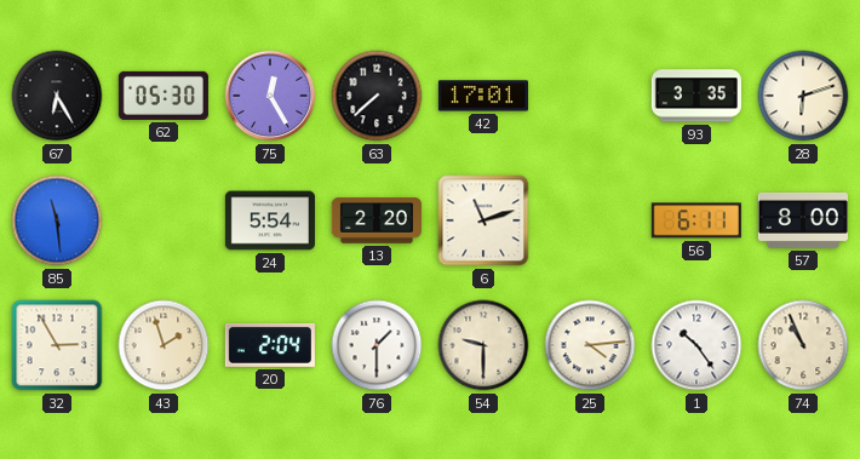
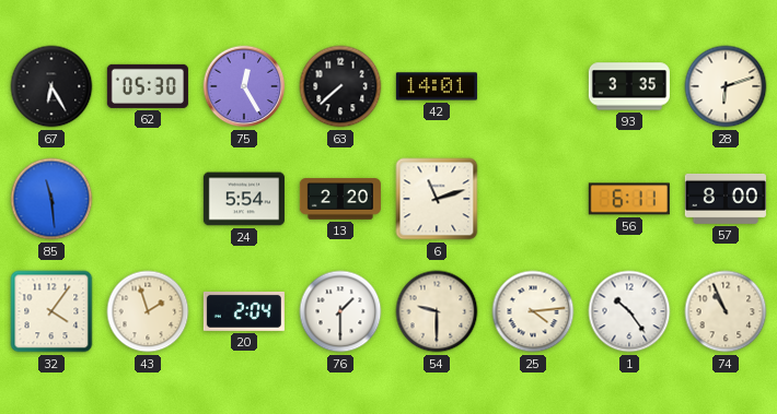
42: 17:01 -> 14:01 (437, 86)
32: 2:55 -> 4:06 (51, 311)
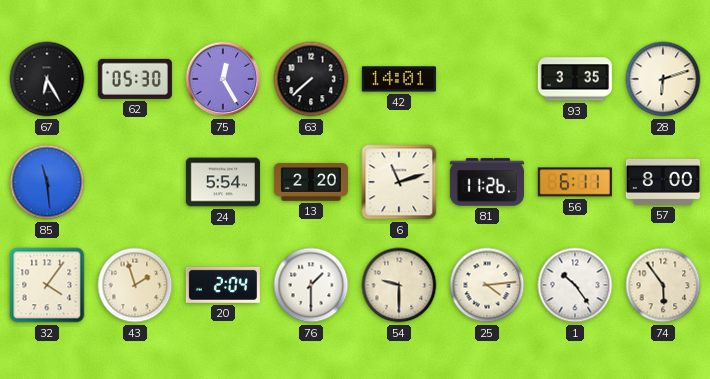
81: none -> 11:26 (487, 182)
74: 10:56 -> 5:54 (663, 285)
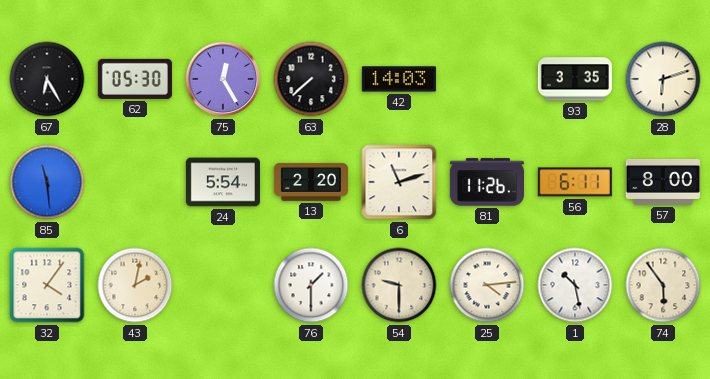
42: 14:01 -> 14:03 (399, 79)
43: 1:57 -> 2:02 (135, 285)
20: 2:04 -> none (223, 285)
1: 10:24 -> 10:28 (575, 285)
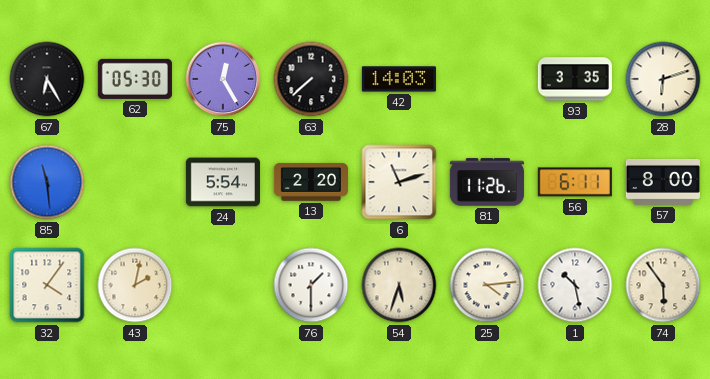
54: 9:30 -> 5:33 (399, 285)
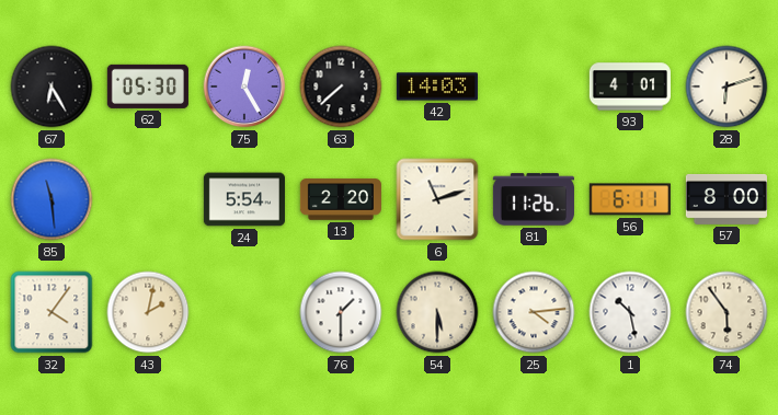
93: 3:35 -> 4:01 (630, 87)
54: 5:33 -> 5:30 (437, 312)
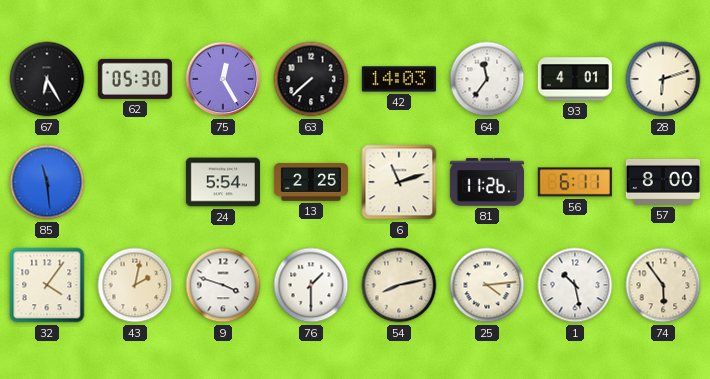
64: none -> 11:36 (487, 79)
13: 2:20 -> 2:25 (311, 182)
9: none -> 3:48 (223, 285)
54: 5:30 -> 8:13 (399, 285)
